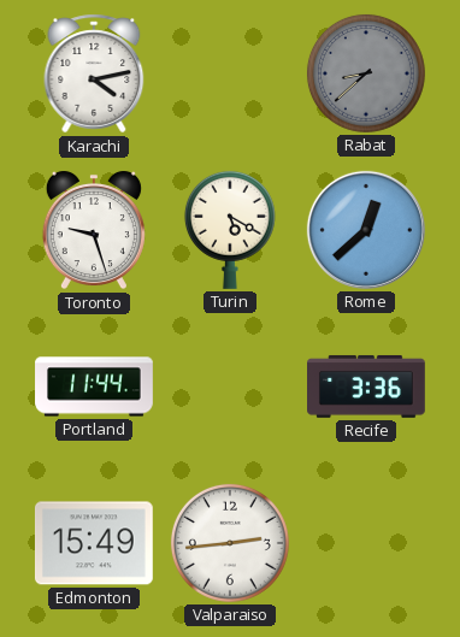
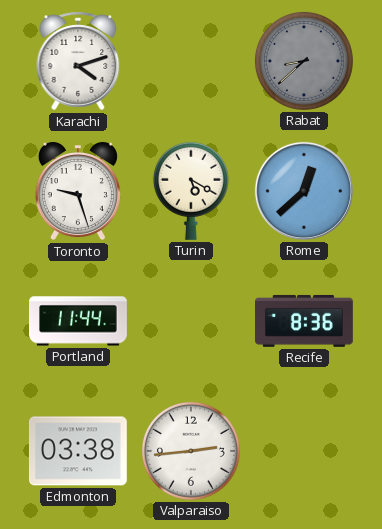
Karachi: 4:13 -> 4:12 (78, 61)
Recife: 3:36 -> 8:36 (305, 321)
Edmonton: 15:49 -> 03:38 (78, 451)
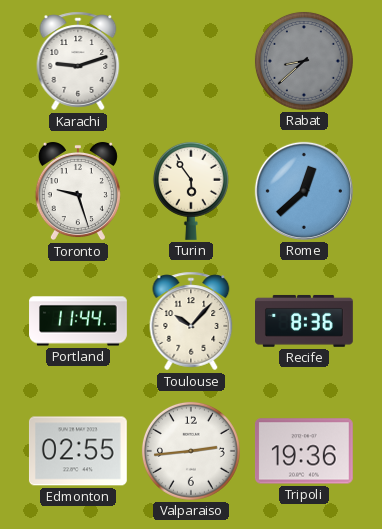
Karachi: 4:12 -> 9:12 (78, 61)
Turin: 5:20 -> 5:54 (191, 191)
Toulouse: none -> 10:07 (191, 321)
Edmonton: 03:38 -> 02:55 (78, 451)
Tripoli: none -> 19:36 (304, 451)
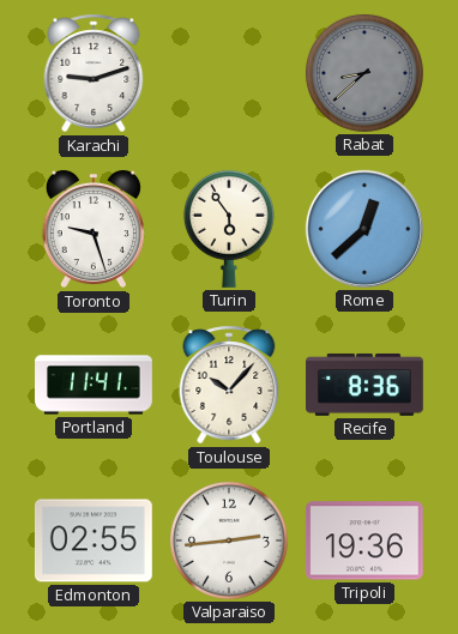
Portland: 11:44 -> 11:41 (94, 385)
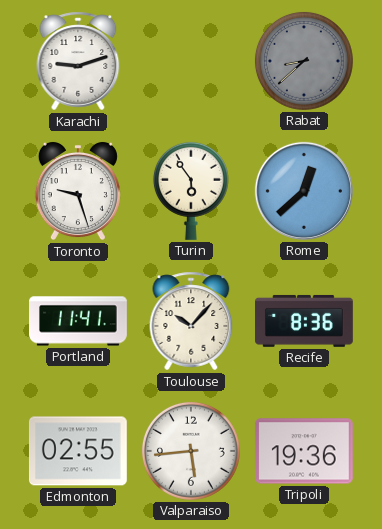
Valparaiso: 2:44 -> 5:44 (191, 451)
